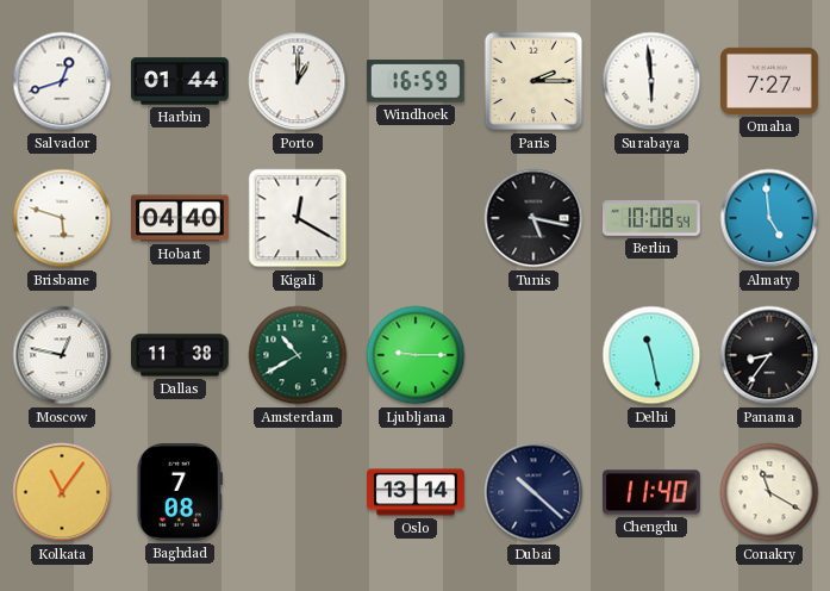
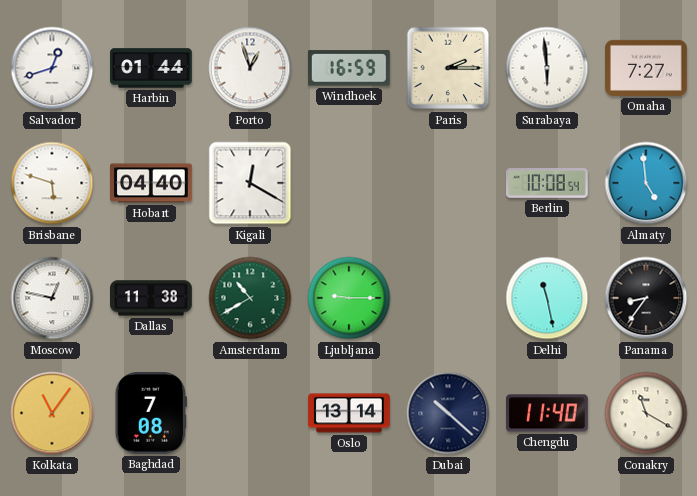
Porto: 1:00 -> 12:57 (250, 68)
Tunis: 5:17 -> none (533, 218)
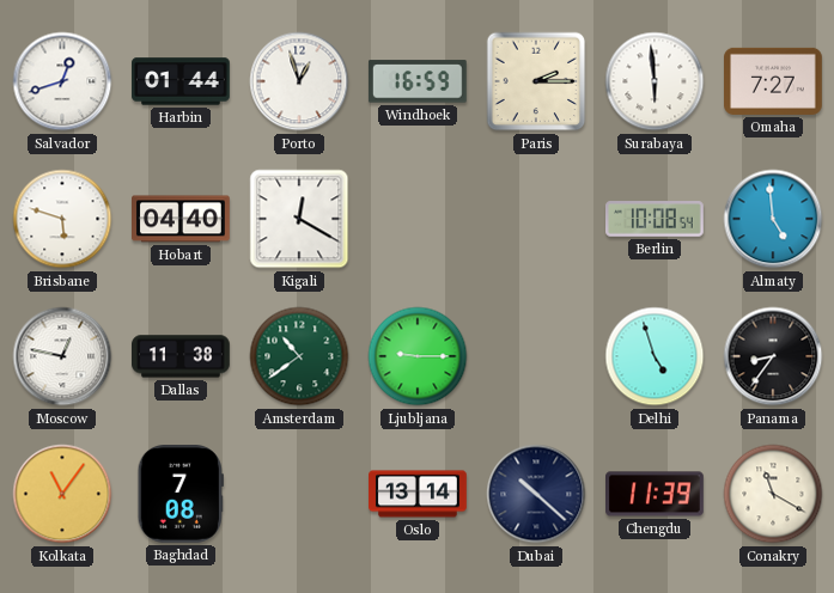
Amsterdam: 10:40 -> 10:39 (299, 356)
Delhi: 11:28 -> 4:57 (655, 356)
Chengdu: 11:40 -> 11:39 (656, 494)
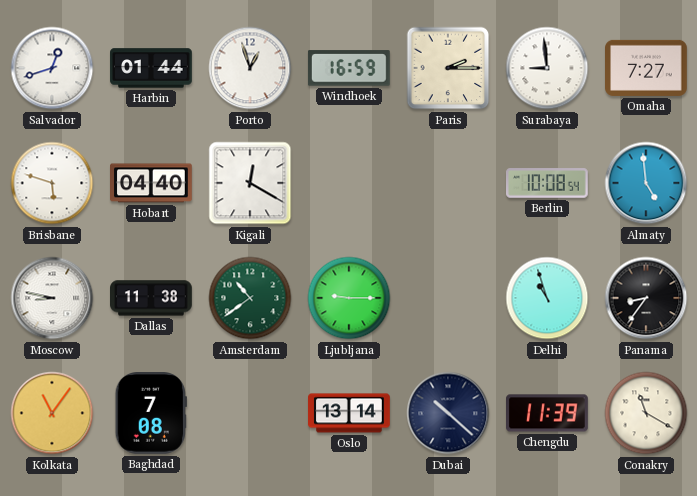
Surabaya: 5:59 -> 8:59 (547, 68)
Moscow: 12:47 -> 8:47 (52, 298)
Delhi: 4:57 -> 10:57 (547, 298)
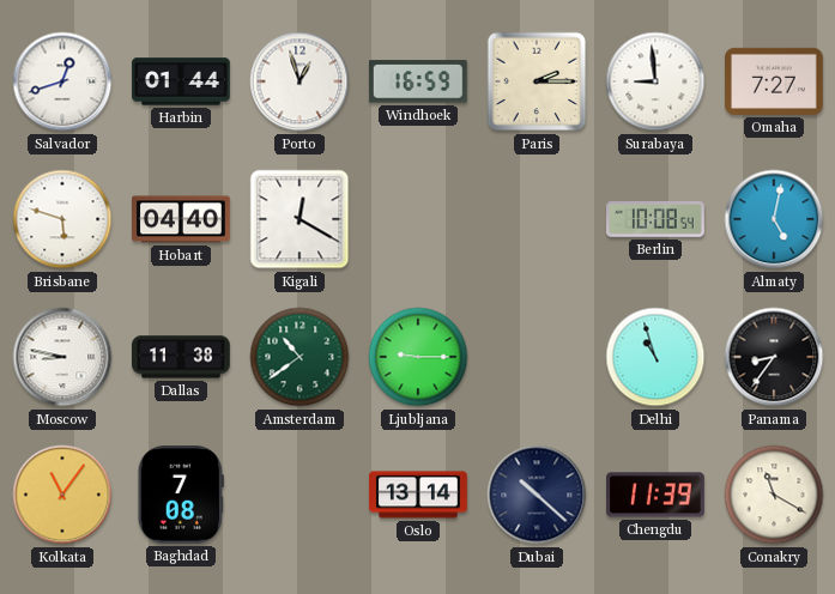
Almaty: 4:59 -> 5:02 (774, 219)
